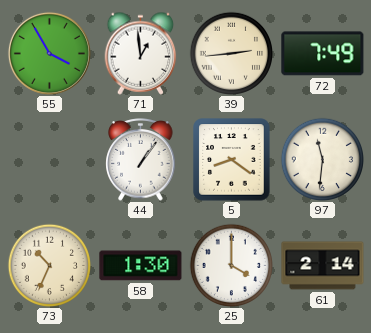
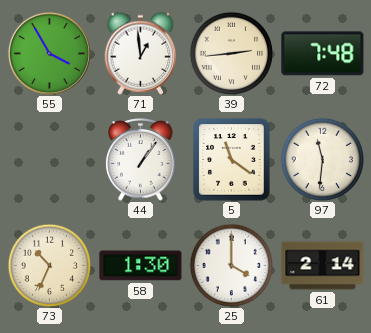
72: 7:49 -> 7:48 (323, 54)
5: 8:21 -> 11:21 (232, 160)
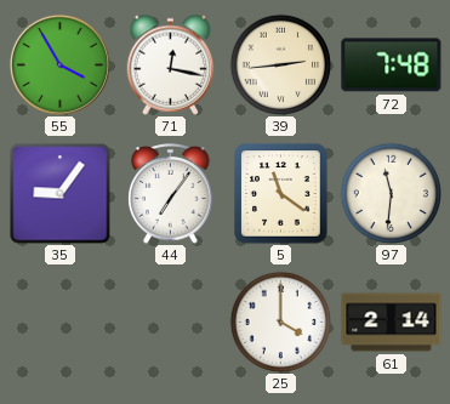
71: 12:59 -> 12:17 (171, 64)
35: none -> 9:06 (61, 194)
44: 1:06 -> 7:06 (171, 194)
73: 10:34 -> none (49, 265)
58: 1:30 -> none (141, 266)
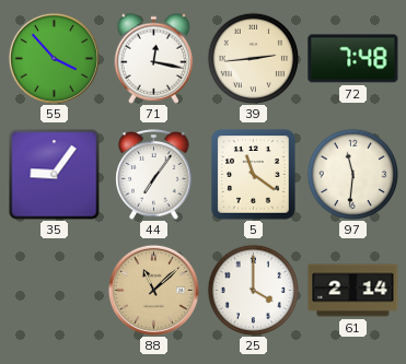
55: 3:55 -> 3:53 (54, 58)
88: none -> 11:08 (153, 290)
